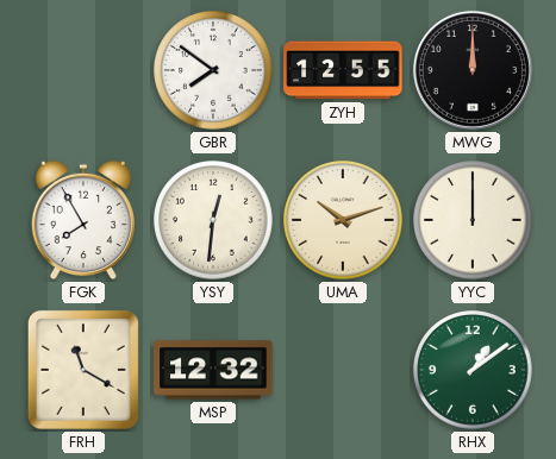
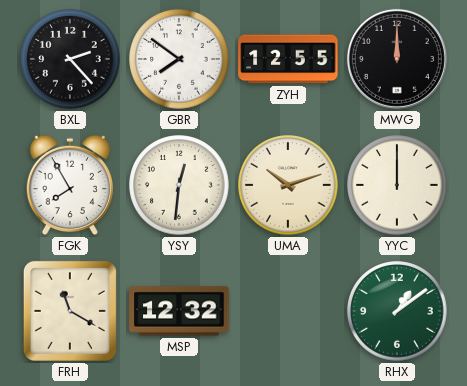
BXL: none -> 2:23 (70, 59)
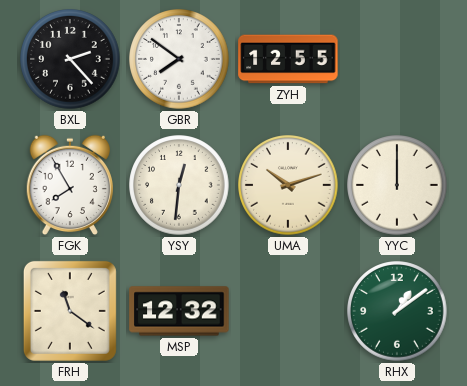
MWG: 12:00 -> none (397, 59)
FRH: 11:20 -> 11:21 (70, 311)
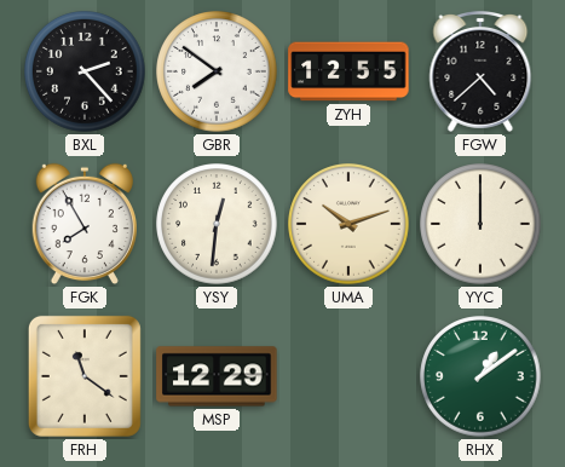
FGW: none -> 4:38 (480, 73)
MSP: 12:32 -> 12:29 (217, 376)
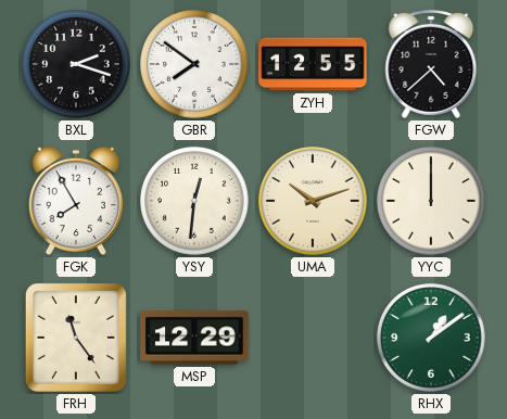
BXL: 2:23 -> 2:18 (76, 64)
FRH: 11:21 -> 11:24 (76, 338)
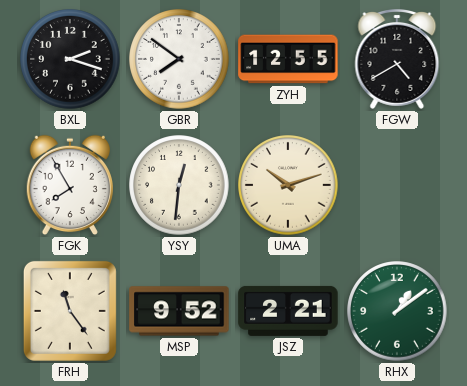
FGW: 4:38 -> 4:40 (397, 60)
YYC: 12:00 -> none (431, 201)
MSP: 12:29 -> 9:52 (179, 311)
JSZ: none -> 2:21 (288, 311)
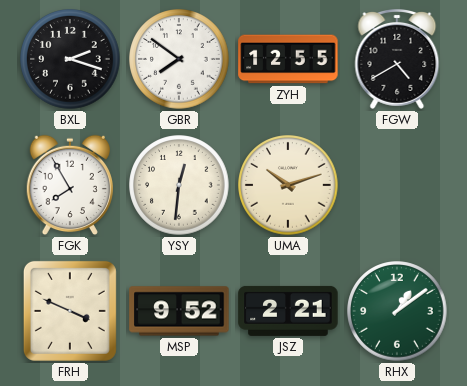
FRH: 11:24 -> 3:49 (70, 311)
